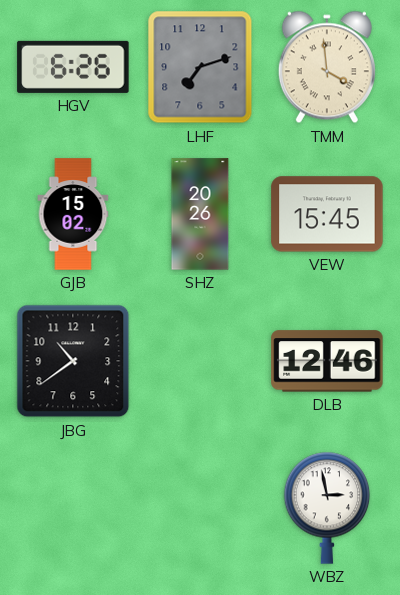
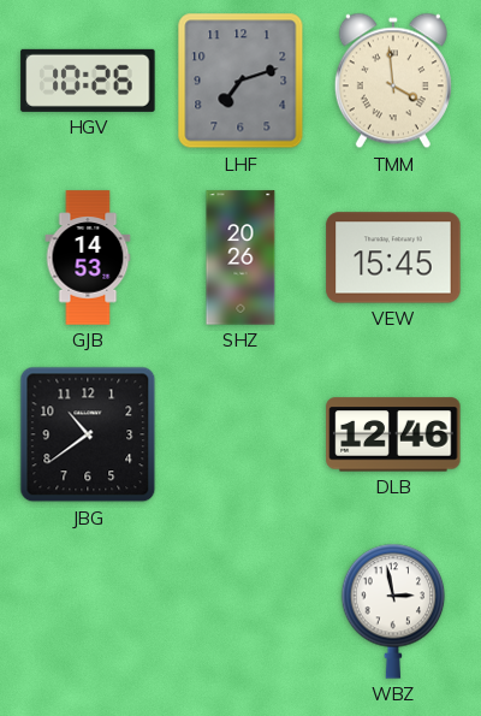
HGV: 6:26 -> 10:26 (88, 81)
GJB: 15:02 -> 14:53 (88, 258)
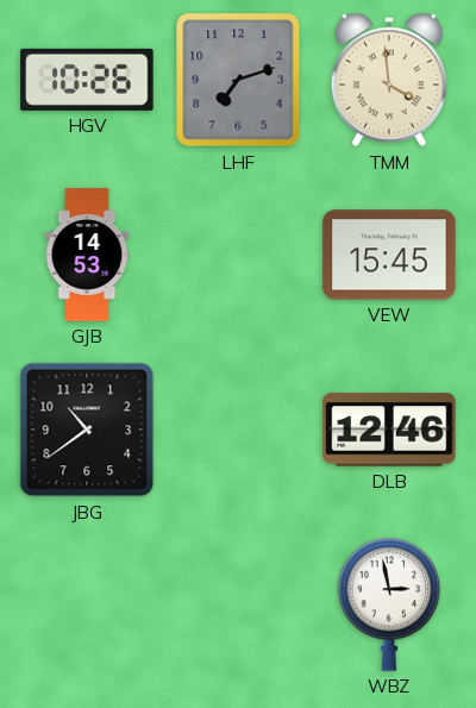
SHZ: 20:26 -> none (240, 258)
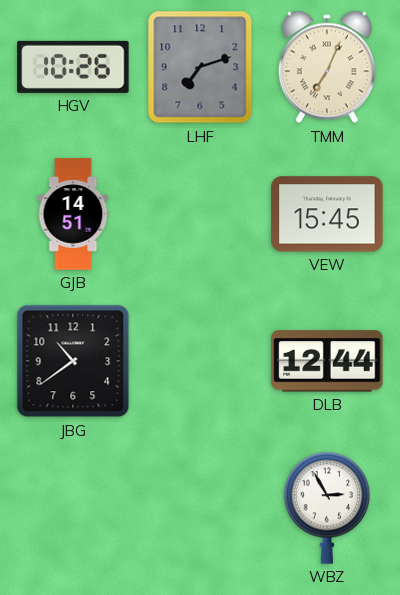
TMM: 3:59 -> 7:04 (327, 67)
GJB: 14:53 -> 14:51 (73, 214)
DLB: 12:46 -> 12:44 (327, 361)
WBZ: 2:58 -> 2:55 (327, 508)
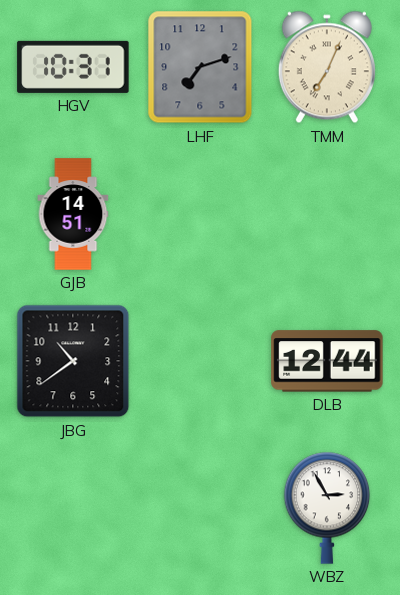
HGV: 10:26 -> 10:31 (73, 67)
VEW: 15:45 -> none (327, 214)
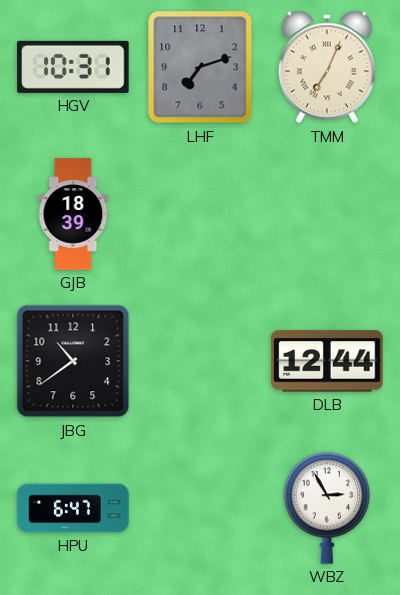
GJB: 14:51 -> 18:39 (73, 214)
HPU: none -> 6:47 (73, 508)
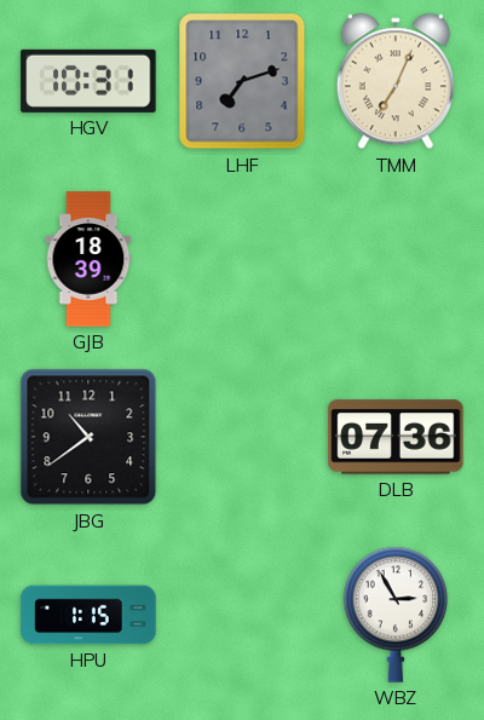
DLB: 12:44 -> 07:36 (396, 437)
HPU: 6:47 -> 1:15 (88, 615)
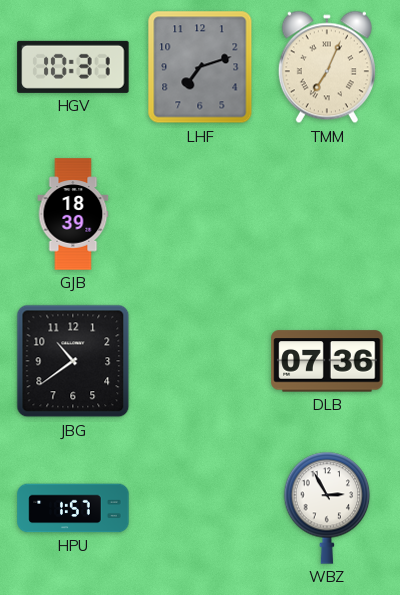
HPU: 1:15 -> 1:57 (73, 508)
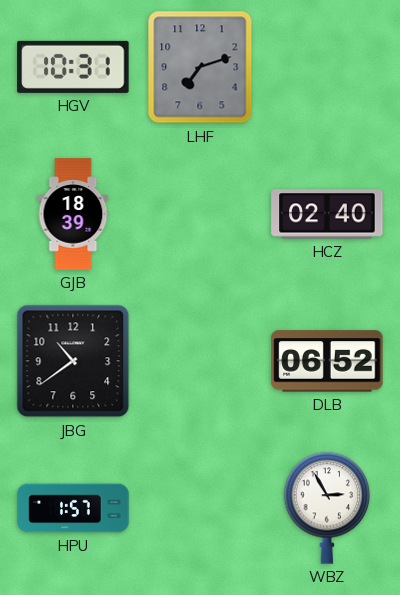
TMM: 7:04 -> none (327, 67)
HCZ: none -> 02:40 (327, 214)
DLB: 07:36 -> 06:52 (327, 361)
